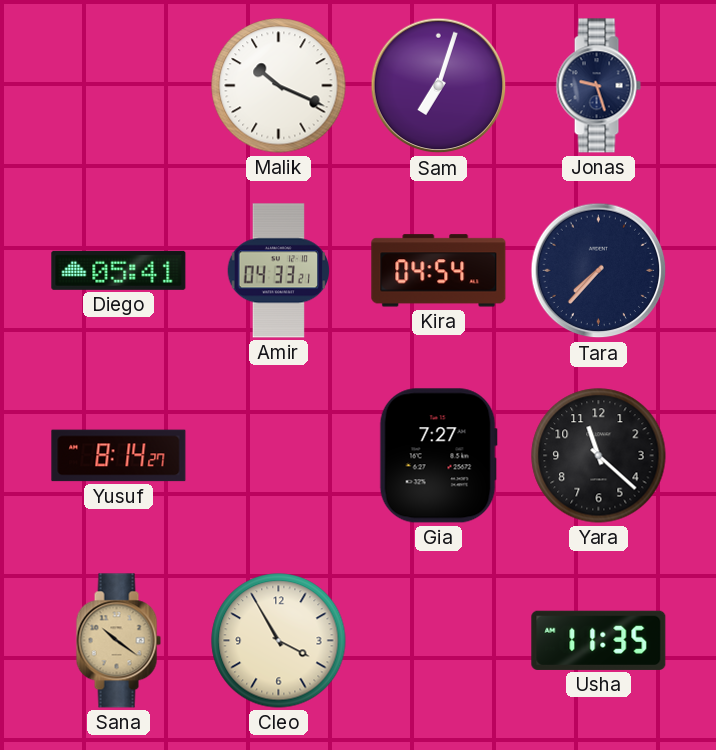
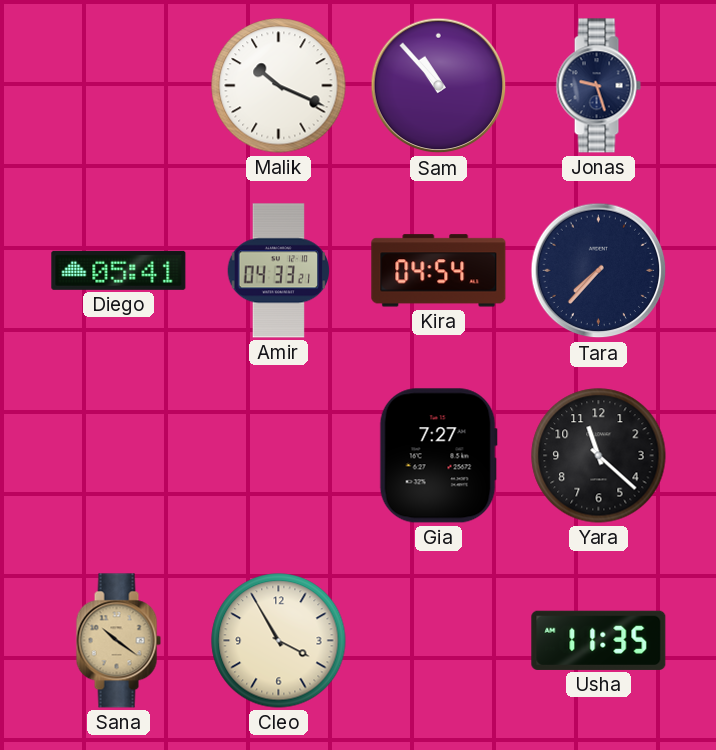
Sam: 7:03 -> 10:53 (439, 86)
Yusuf: 8:14 -> none (119, 456)
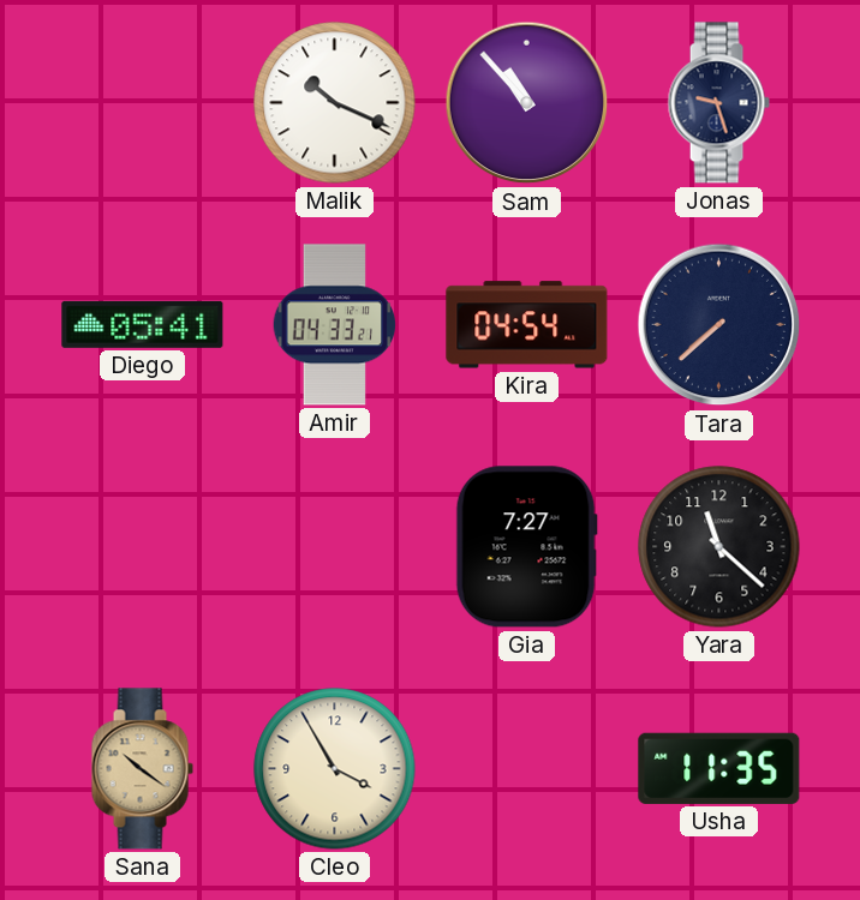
Tara: 7:37 -> 7:38 (719, 325)
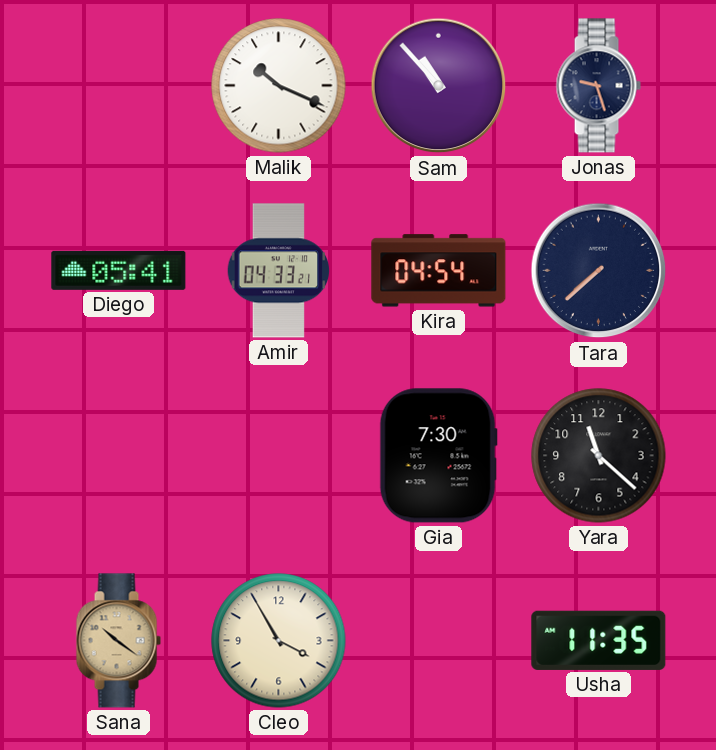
Gia: 7:27 -> 7:30 (438, 456)
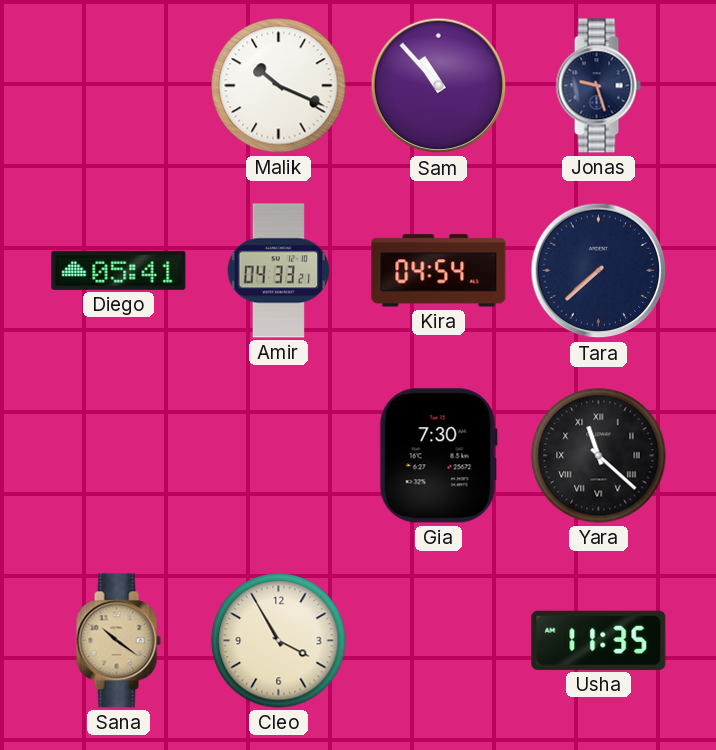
Yara numerals: Arabic -> Roman (599, 456)
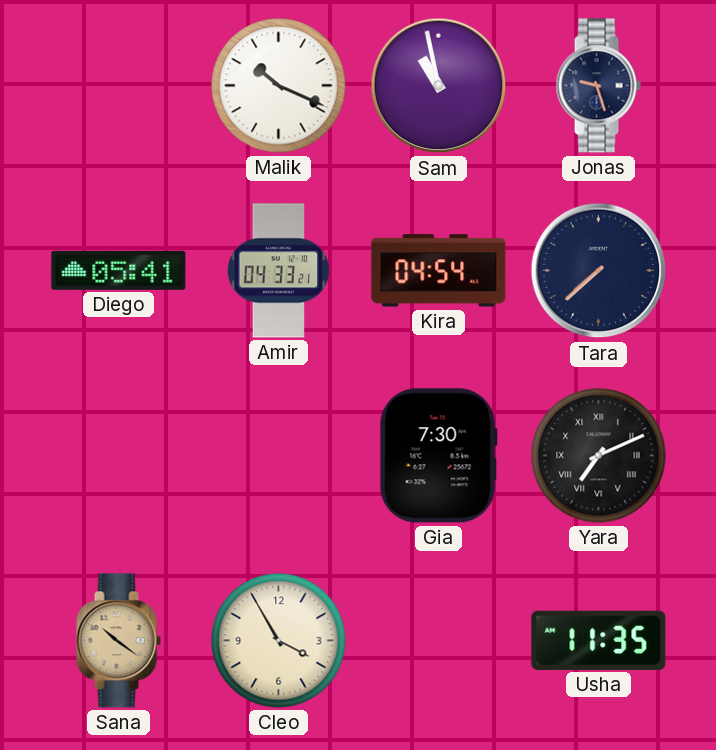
Sam: 10:53 -> 10:58 (439, 86)
Yara: 11:22 -> 7:11 (599, 456)
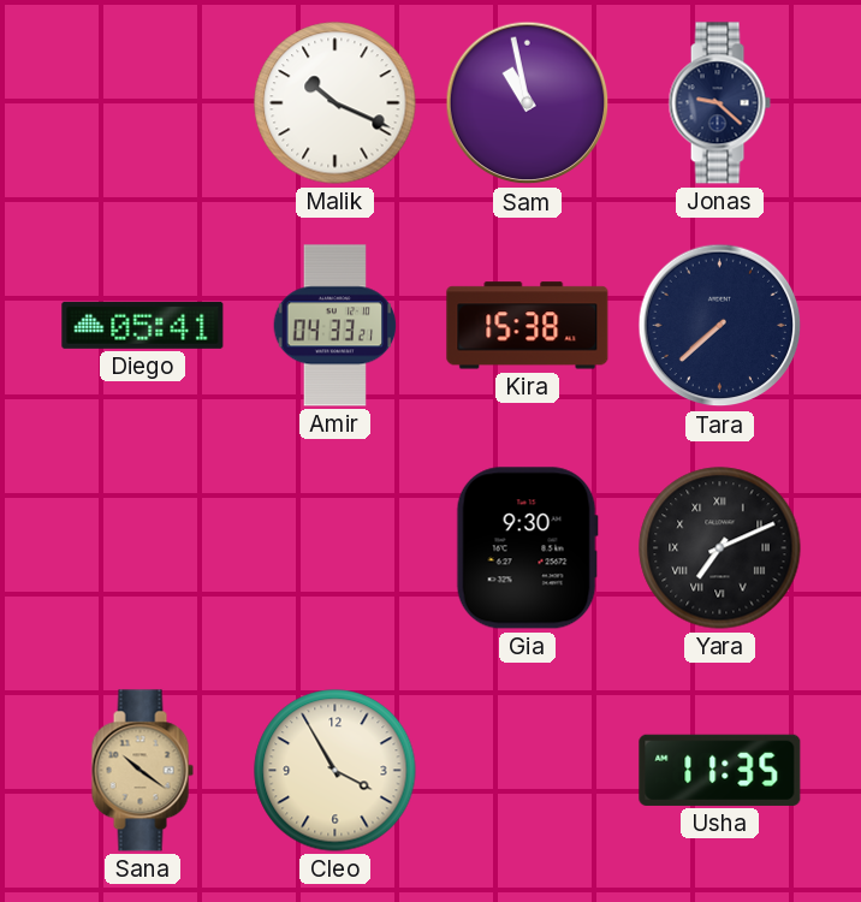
Jonas: 9:27 -> 9:22 (719, 103)
Kira: 04:54 -> 15:38 (528, 326)
Gia: 7:30 -> 9:30 (527, 548)
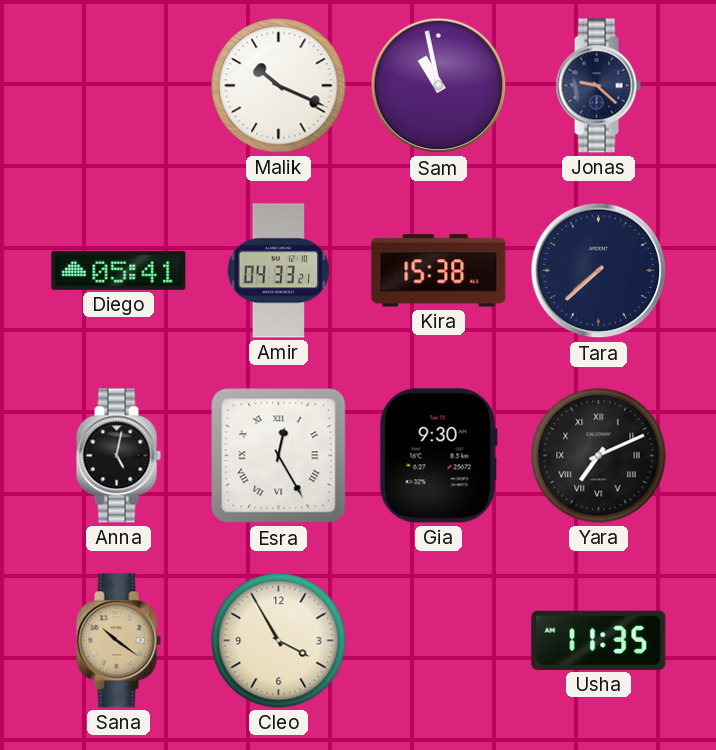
Anna: none -> 5:02 (118, 456)
Esra: none -> 12:25 (279, 456)
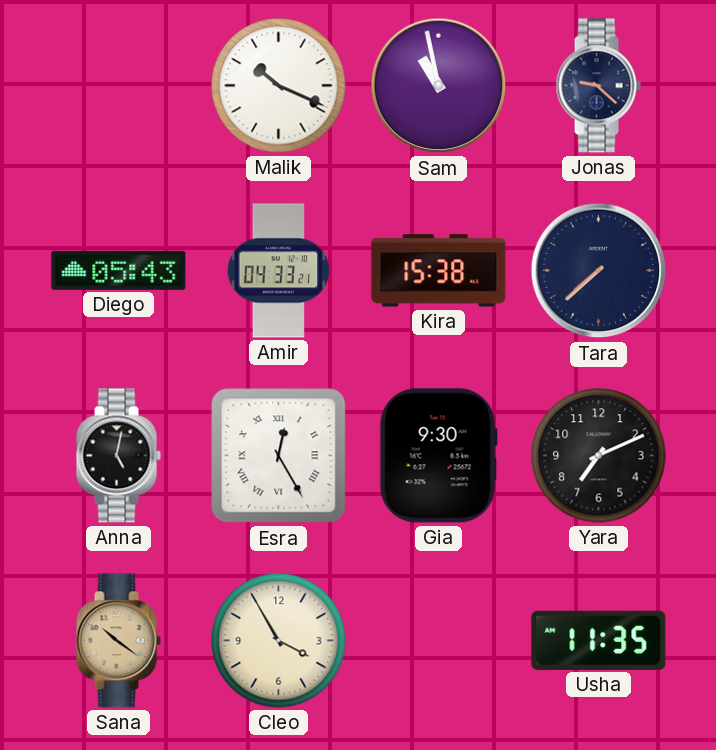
Diego: 05:41 -> 05:43 (119, 270)
Yara numerals: Roman -> Arabic (599, 456)
